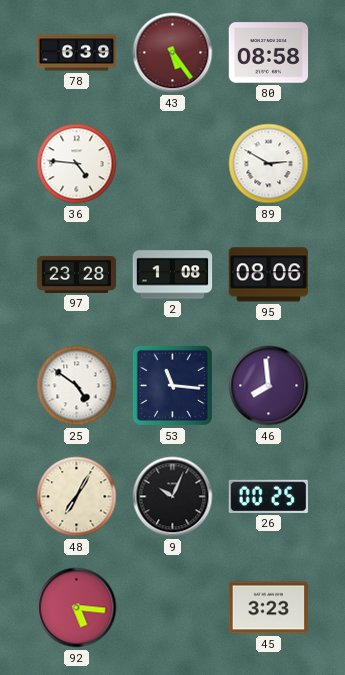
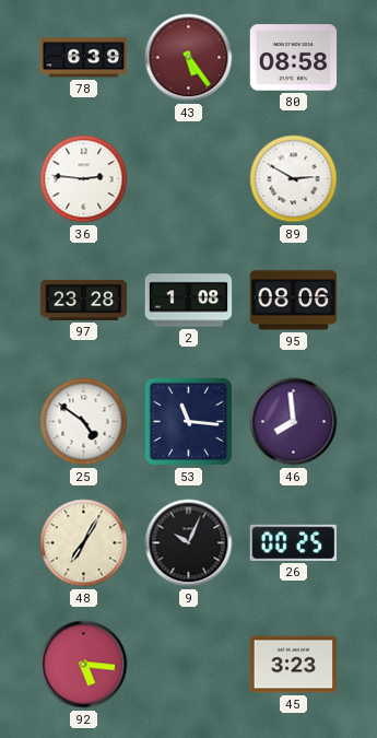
36: 4:46 -> 2:46 (84, 179)
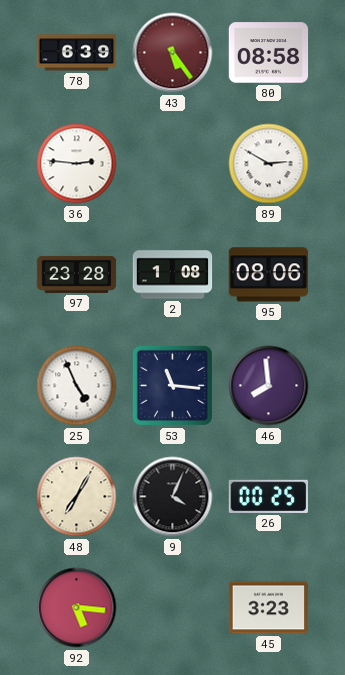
25: 4:51 -> 4:56 (77, 386)
9: 10:04 -> 4:04 (173, 497)
